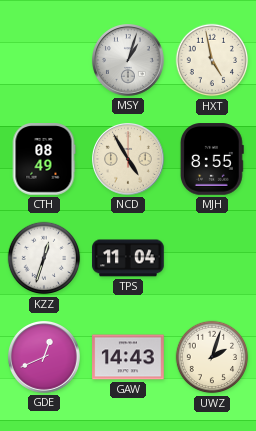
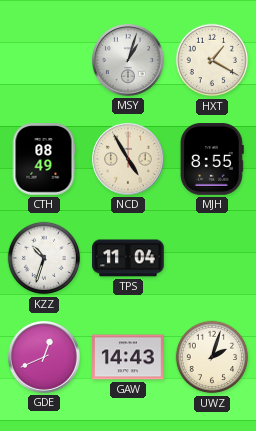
HXT: 4:58 -> 1:20 (212, 60)
KZZ: 12:33 -> 10:33 (44, 258)
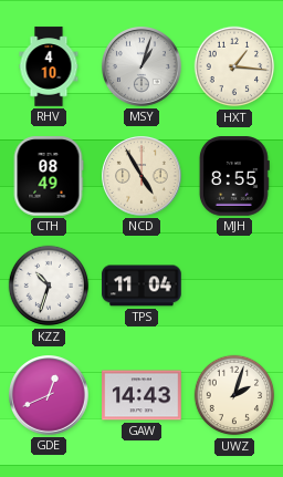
RHV: none -> 4:10 (49, 66)
HXT: 1:20 -> 1:16 (234, 66)
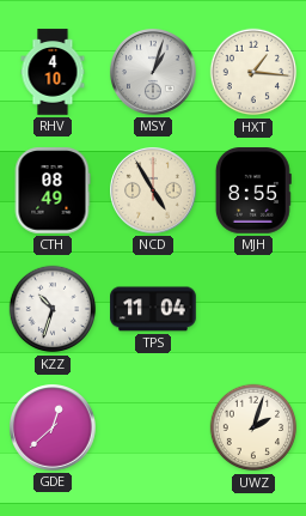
GDE: 12:41 -> 12:38 (54, 429)
GAW: 14:43 -> none (141, 395)
